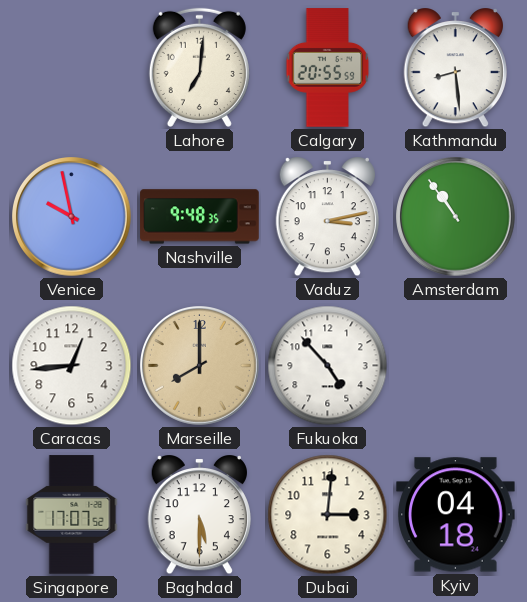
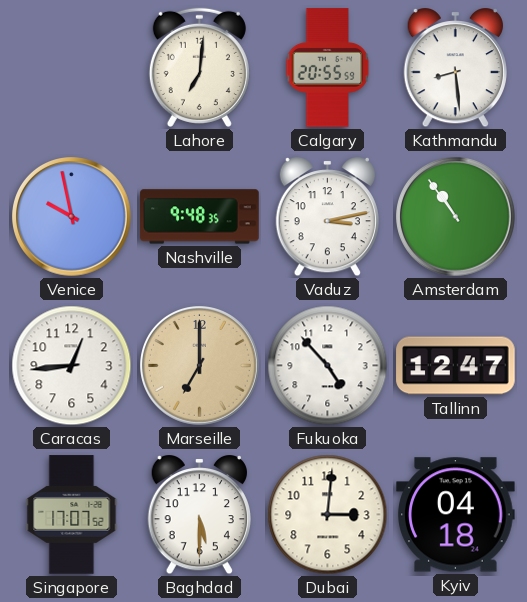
Marseille: 8:00 -> 7:00 (200, 366)
Tallinn: none -> 12:47 (456, 366)
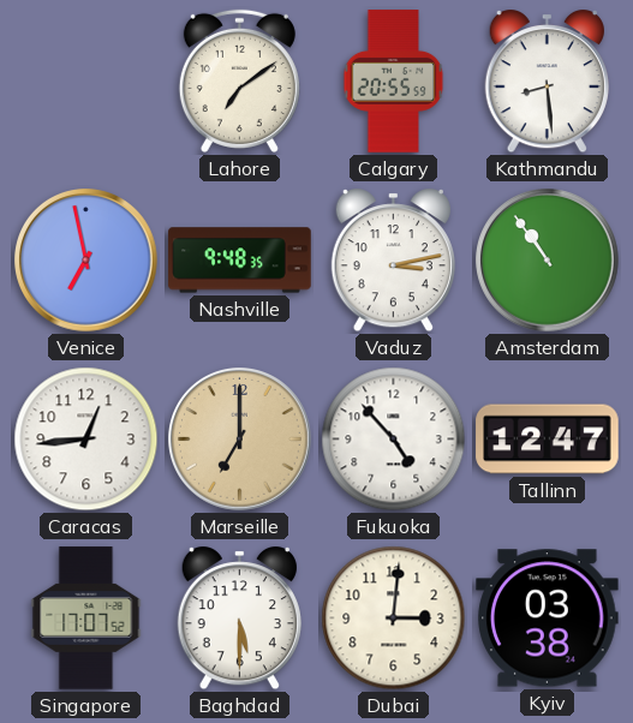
Lahore: 7:01 -> 7:09 (239, 80)
Venice: 9:58 -> 6:58 (86, 261)
Kyiv: 04:18 -> 03:38 (548, 619)
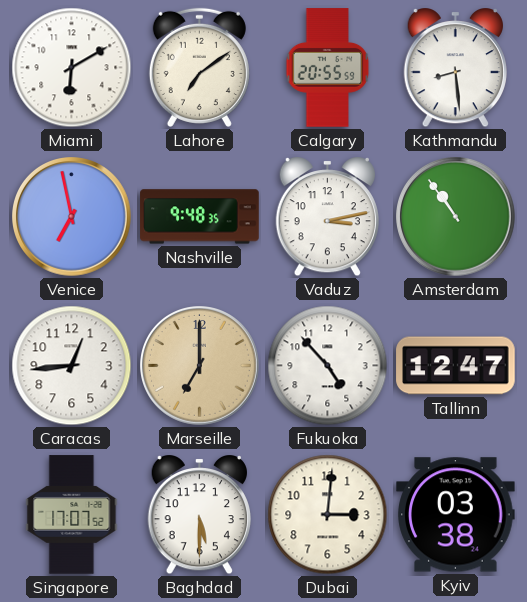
Miami: none -> 6:10 (72, 68)
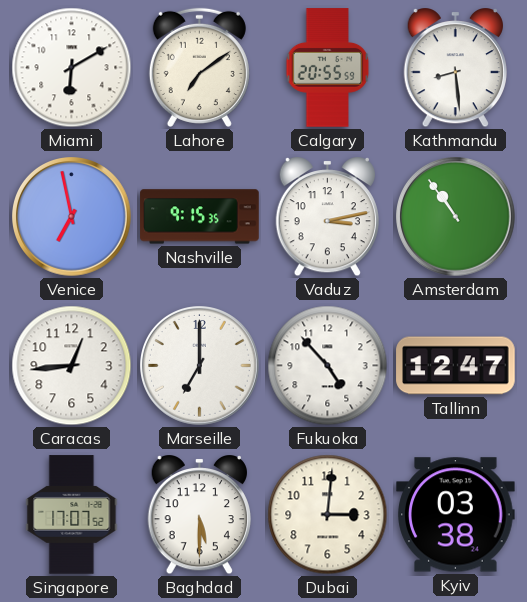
Nashville: 9:48 -> 9:15 (200, 217)
Marseille dial: champagne -> white (200, 366)
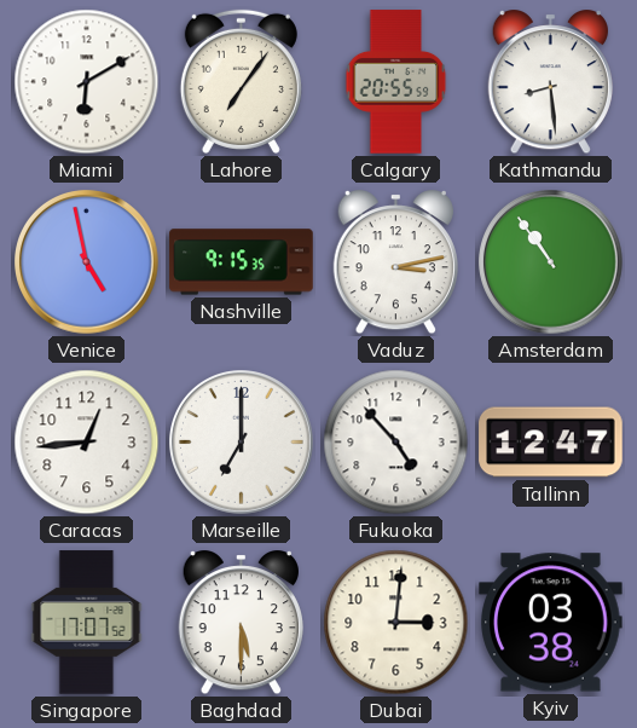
Lahore: 7:09 -> 7:06 (241, 81)
Venice: 6:58 -> 4:58 (87, 262)
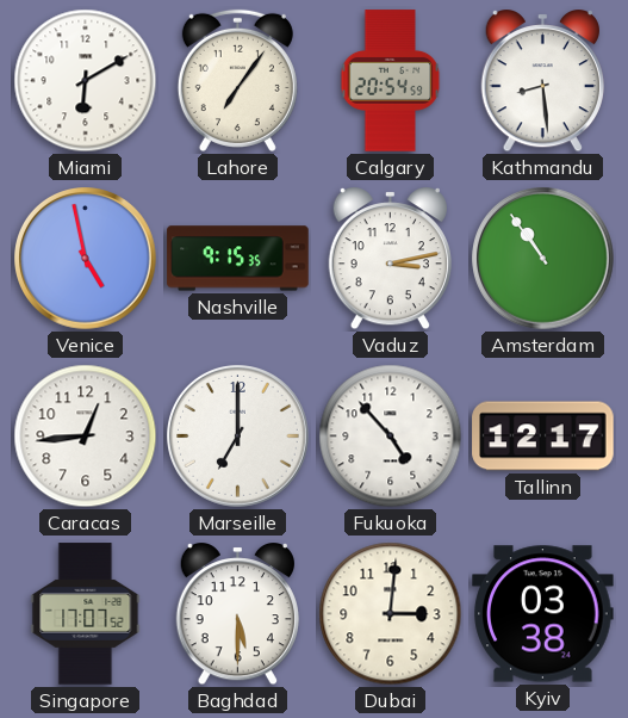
Calgary: 20:55 -> 20:54 (391, 81)
Tallinn: 12:47 -> 12:17 (543, 437)
